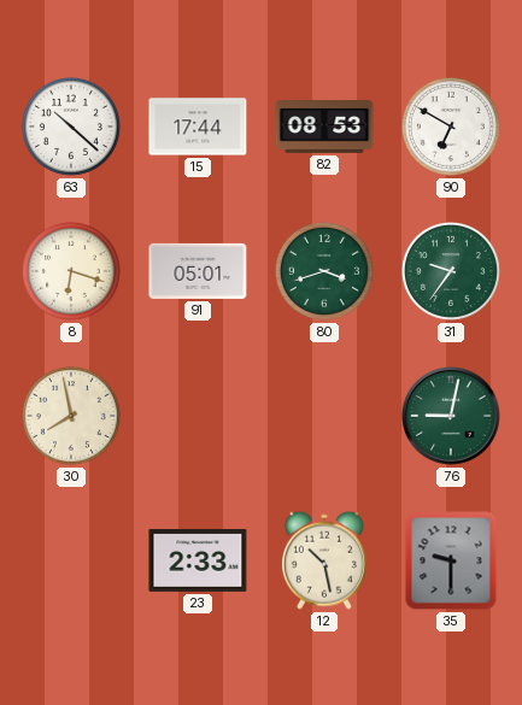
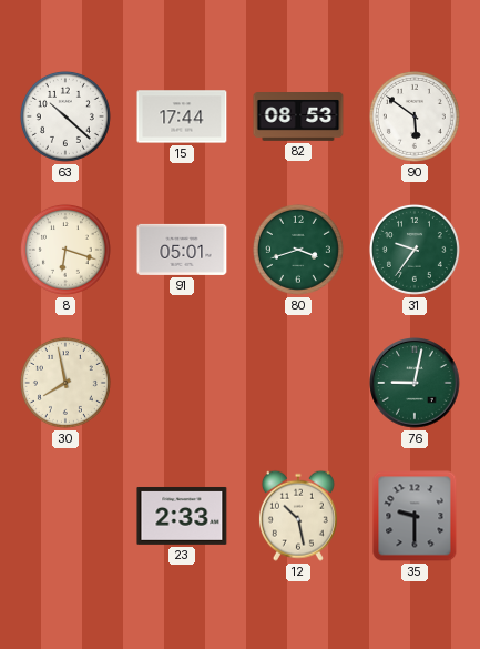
90: 6:50 -> 5:51 (415, 116)
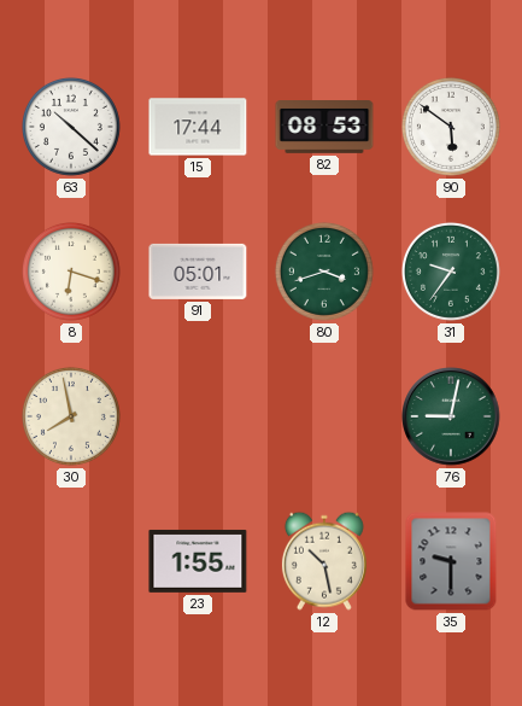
23: 2:33 -> 1:55 (198, 561)
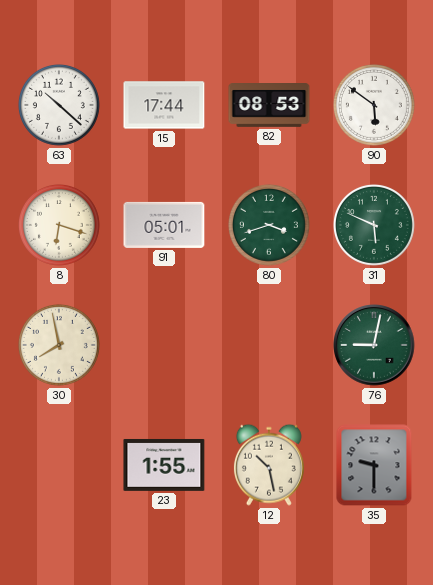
31: 9:36 -> 5:49 (374, 225)
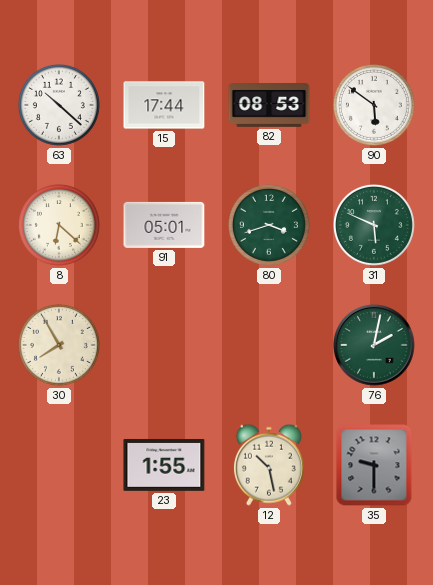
8: 6:18 -> 6:22 (59, 225)
30: 7:58 -> 7:55 (59, 345)
76: 9:02 -> 2:02 (374, 345)
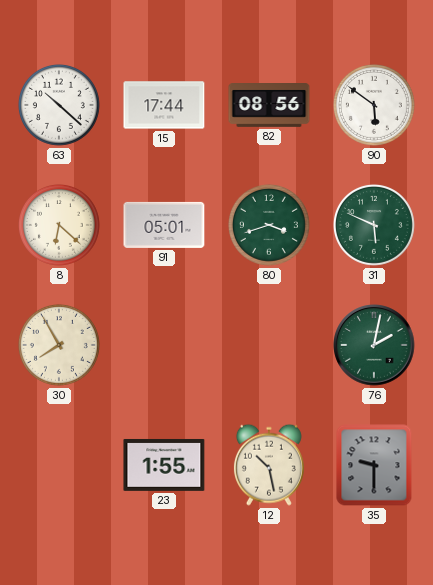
82: 08:53 -> 08:56 (269, 106)
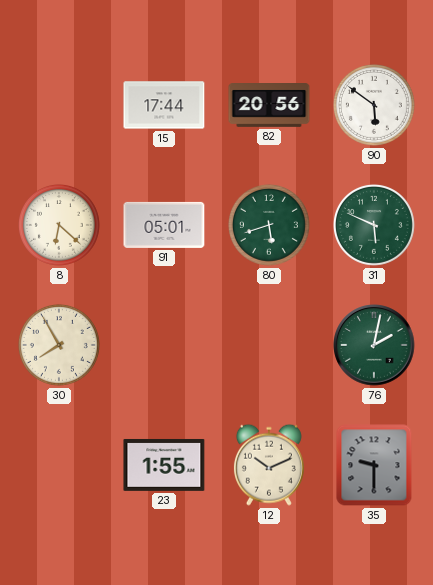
63: 10:22 -> none (59, 105)
82: 08:56 -> 20:56 (269, 106)
80: 3:42 -> 5:42 (269, 225)
12: 10:28 -> 10:11 (269, 465)
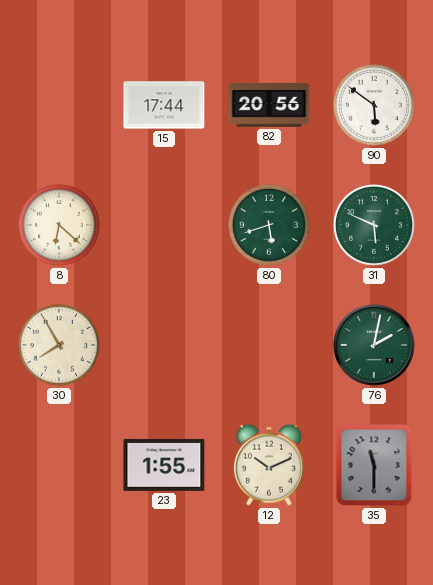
91: 05:01 -> none (164, 225)
35: 9:30 -> 11:30 (374, 465)
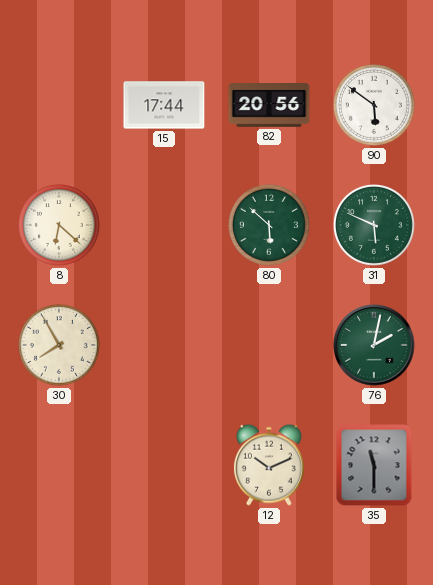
80: 5:42 -> 5:52 (269, 225)
23: 1:55 -> none (164, 465)
